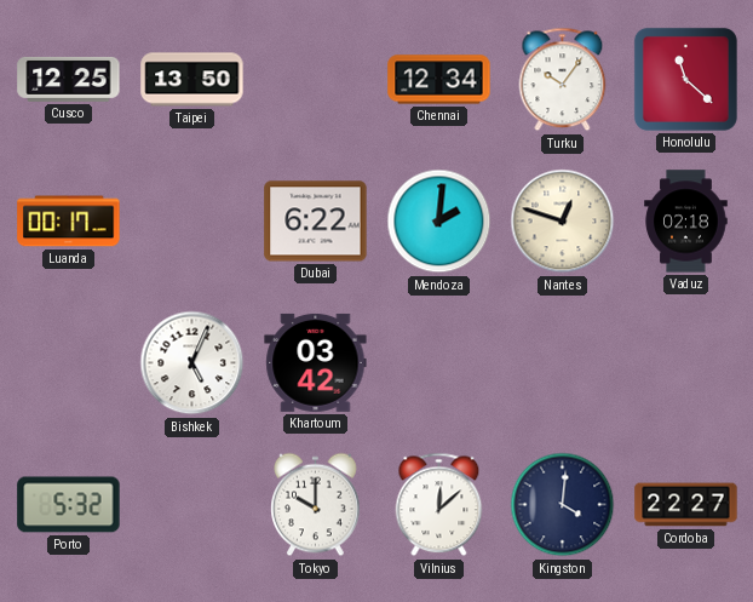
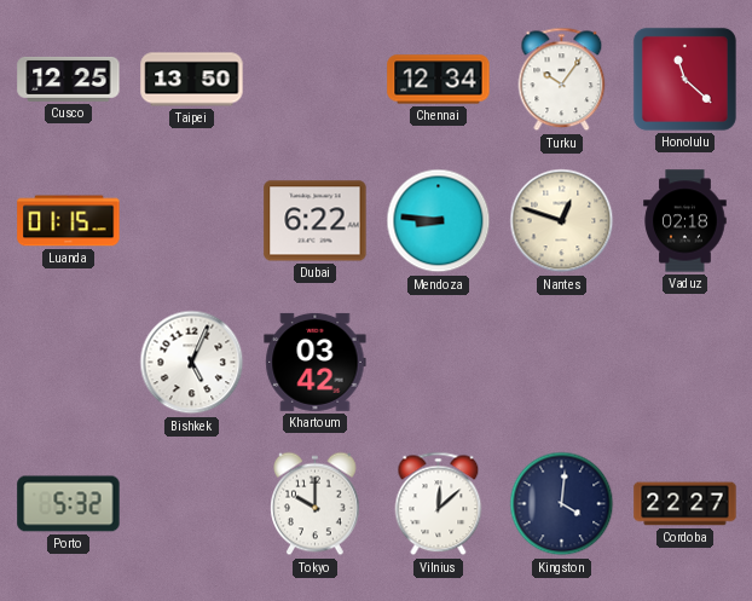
Luanda: 00:17 -> 01:15 (69, 221)
Mendoza: 2:01 -> 8:46 (439, 221)
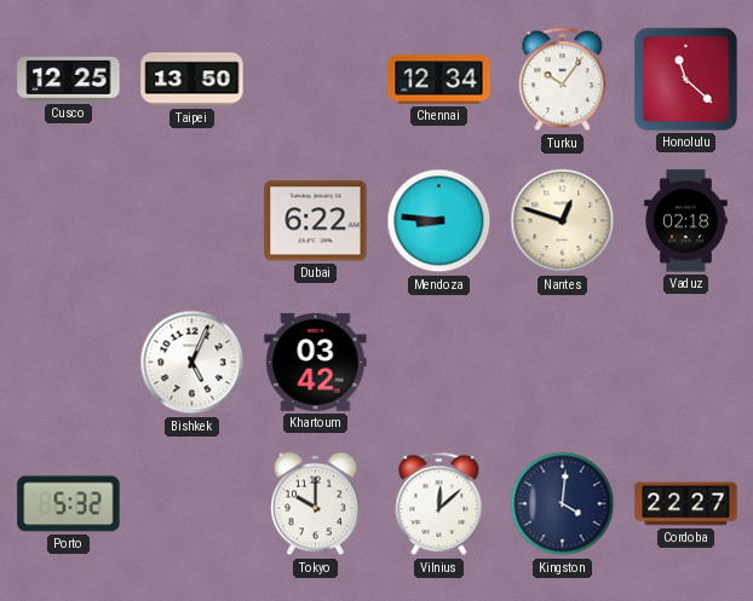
Luanda: 01:15 -> none (69, 221)
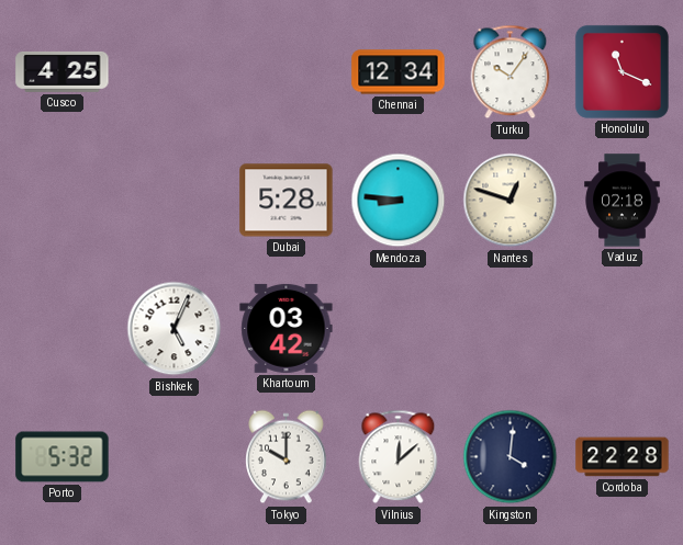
Cusco: 12:25 -> 4:25 (63, 71)
Taipei: 13:50 -> none (192, 80)
Honolulu: 11:22 -> 11:19 (622, 71)
Dubai: 6:22 -> 5:28 (287, 201)
Cordoba: 22:27 -> 22:28 (623, 457)
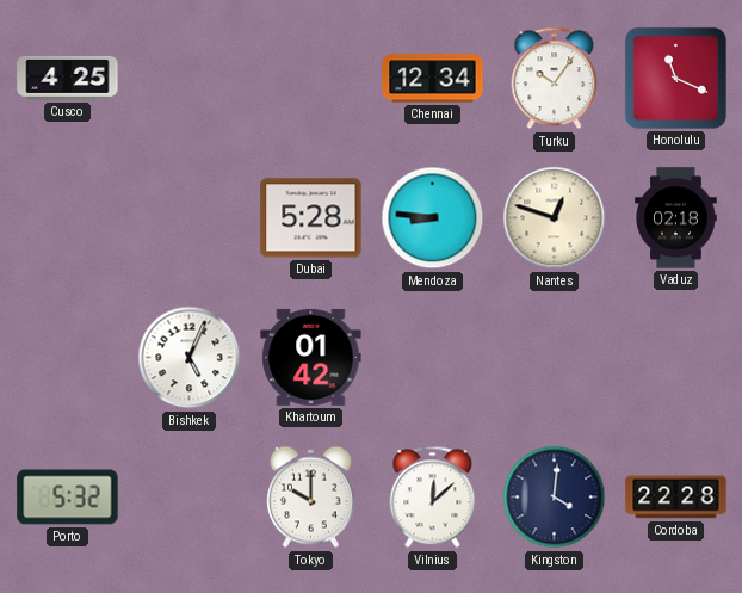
Khartoum: 03:42 -> 01:42 (311, 357)
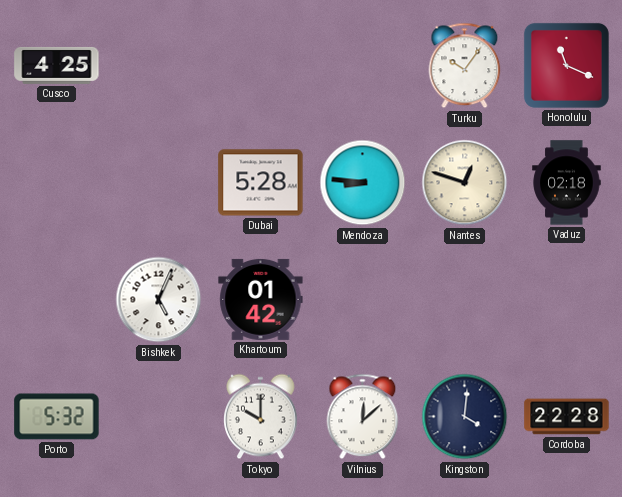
Chennai: 12:34 -> none (433, 79)
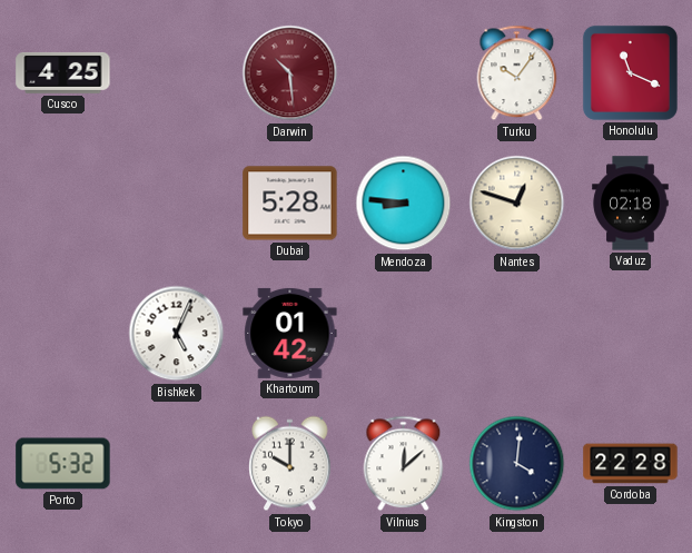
Darwin: none -> 10:29 (290, 73)
